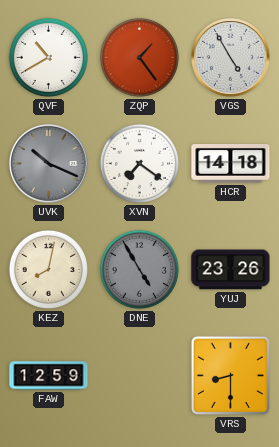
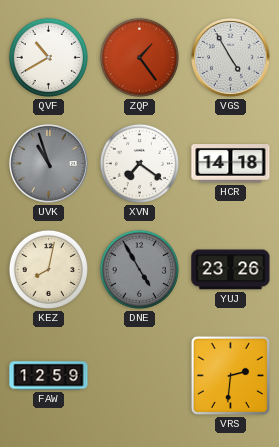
UVK: 10:19 -> 10:57 (49, 164)
VRS: 8:30 -> 2:31 (230, 375)
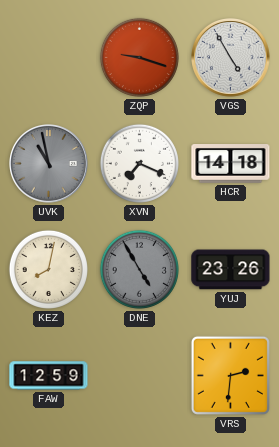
QVF: 10:40 -> none (48, 57)
ZQP: 1:24 -> 9:18 (139, 57)
UVK: 10:57 -> 10:58 (49, 164)
XVN: 7:21 -> 7:19 (139, 163)
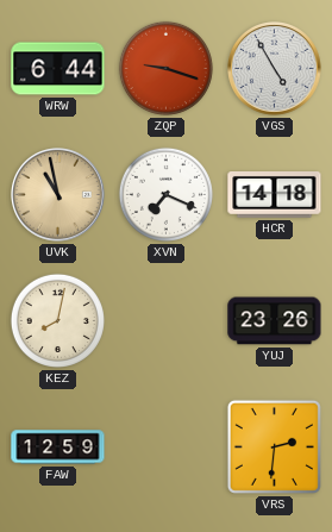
WRW: none -> 6:44 (58, 69)
UVK dial: grey -> champagne (58, 195)
DNE: 4:55 -> none (139, 269)
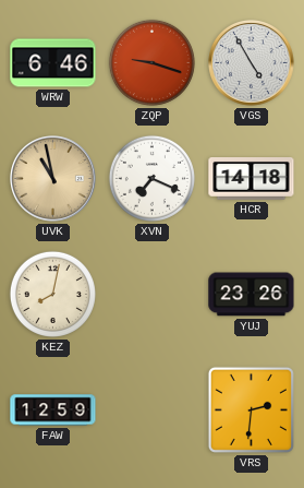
WRW: 6:44 -> 6:46 (53, 63)
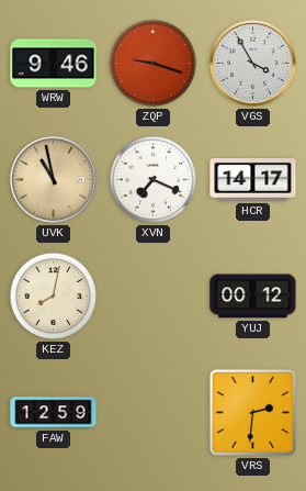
WRW: 6:46 -> 9:46 (54, 64)
VGS: 4:55 -> 3:55 (253, 64)
HCR: 14:18 -> 14:17 (253, 180)
YUJ: 23:26 -> 00:12 (253, 297)
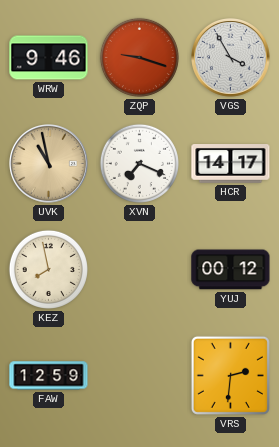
KEZ: 8:02 -> 7:58 (48, 269)
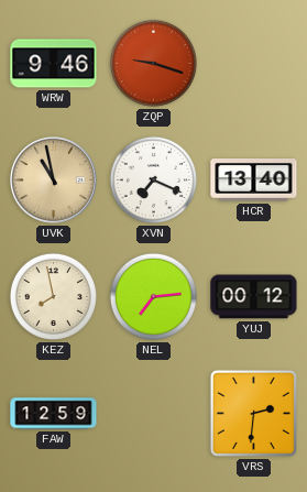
VGS: 3:55 -> none (231, 58)
HCR: 14:17 -> 13:40 (254, 181)
NEL: none -> 7:14 (153, 296)
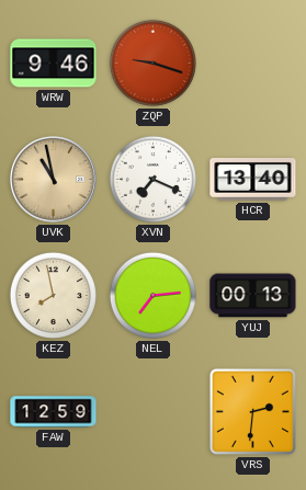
YUJ: 00:12 -> 00:13 (253, 296)
